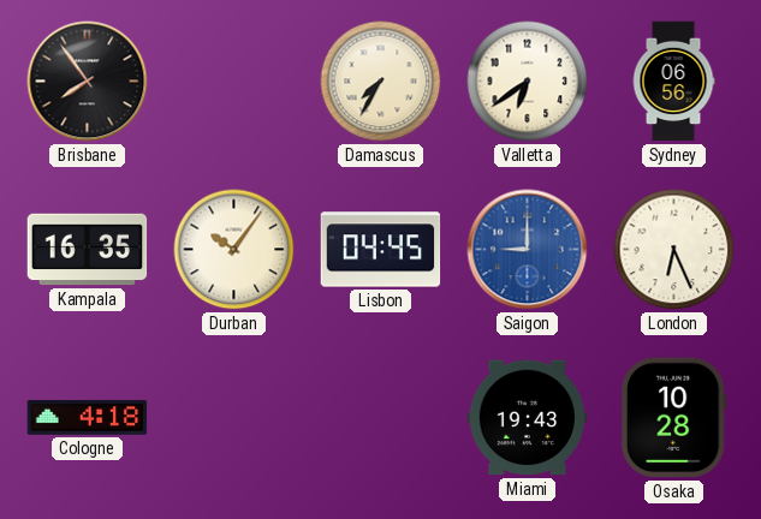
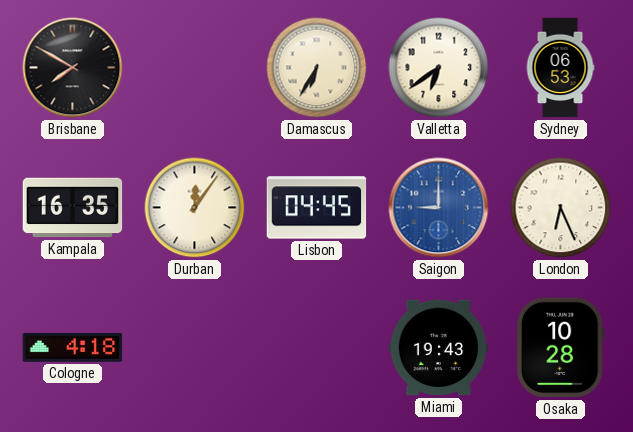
Brisbane: 7:54 -> 7:50 (73, 68)
Damascus: 7:35 -> 6:35 (317, 68)
Sydney: 06:56 -> 06:53 (560, 68)
Durban: 10:06 -> 12:06 (195, 208)
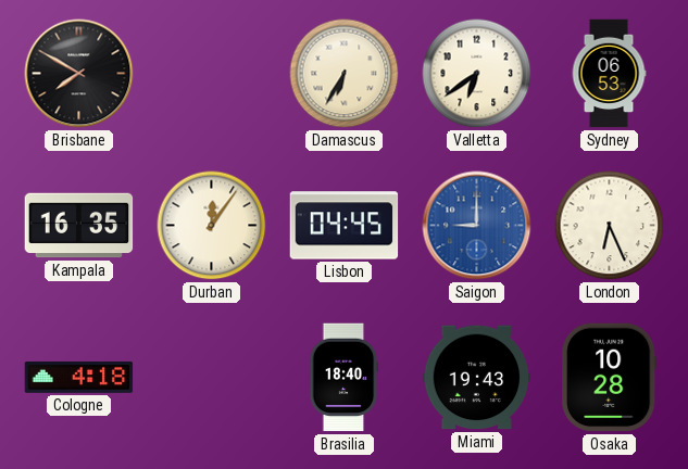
Brasilia: none -> 18:40 (343, 378)
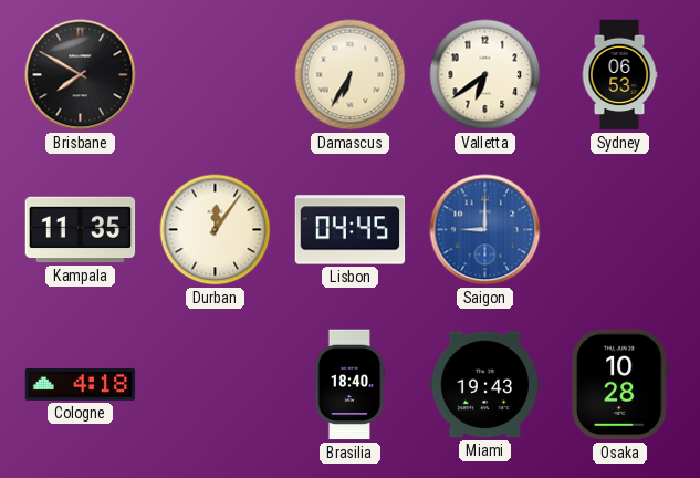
Kampala: 16:35 -> 11:35 (81, 230)
London: 6:26 -> none (610, 226)
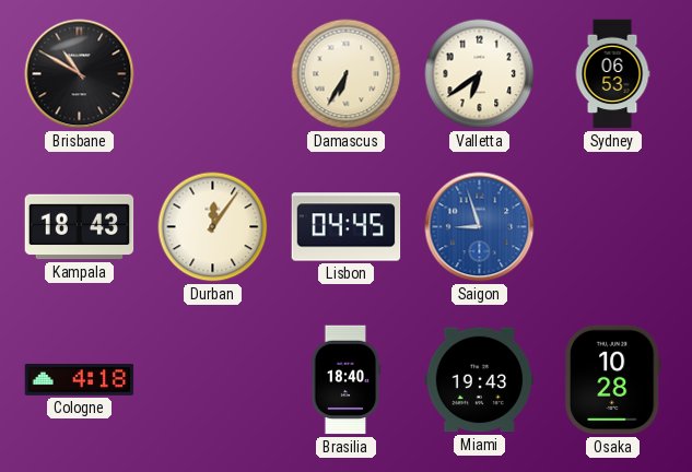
Brisbane: 7:50 -> 10:50 (80, 74)
Kampala: 11:35 -> 18:43 (80, 227)
Saigon: 9:00 -> 8:57 (480, 227)
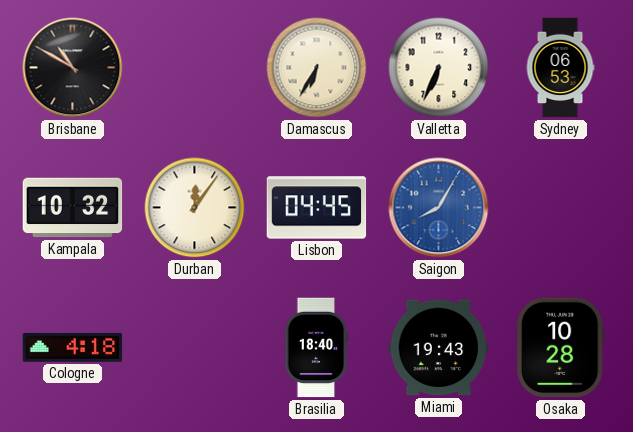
Valletta: 6:39 -> 6:34 (439, 68)
Kampala: 18:43 -> 10:32 (73, 208)
Saigon: 8:57 -> 8:05 (439, 208)
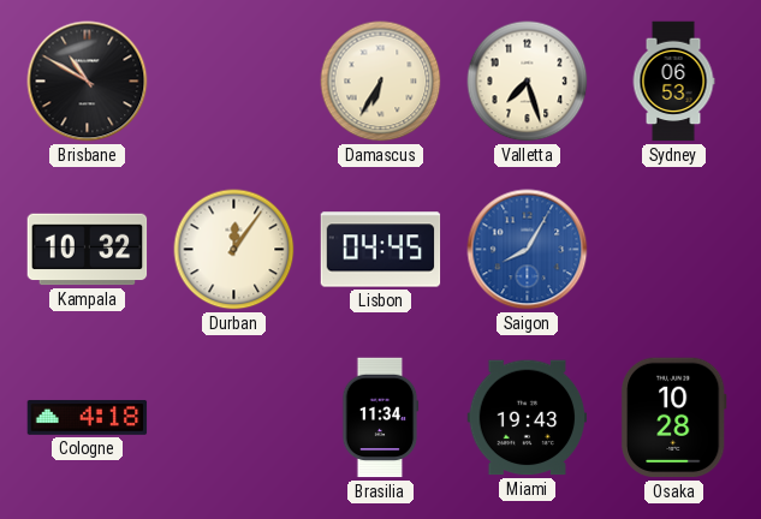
Valletta: 6:34 -> 7:27 (528, 82)
Brasilia: 18:40 -> 11:34 (380, 418)
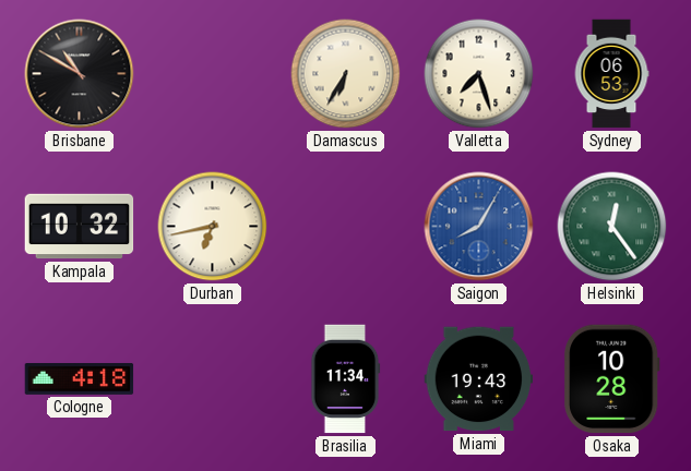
Durban: 12:06 -> 6:43 (213, 227)
Lisbon: 04:45 -> none (381, 250)
Helsinki: none -> 12:24 (612, 227)
